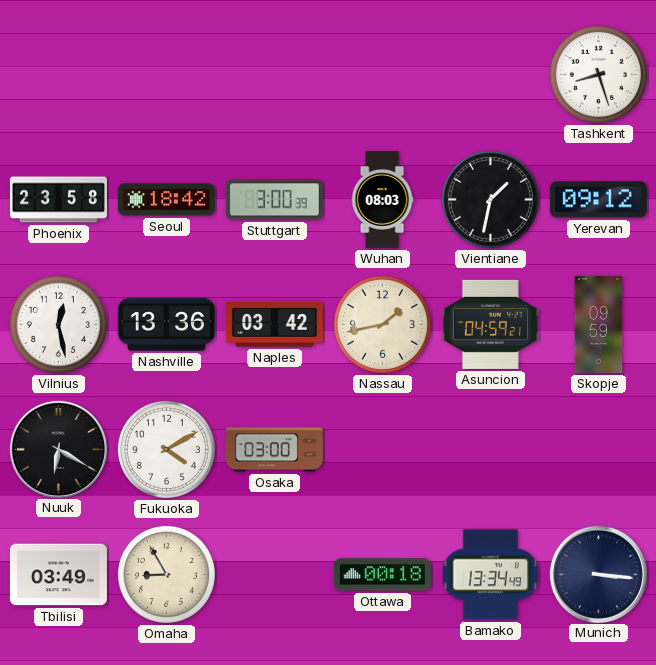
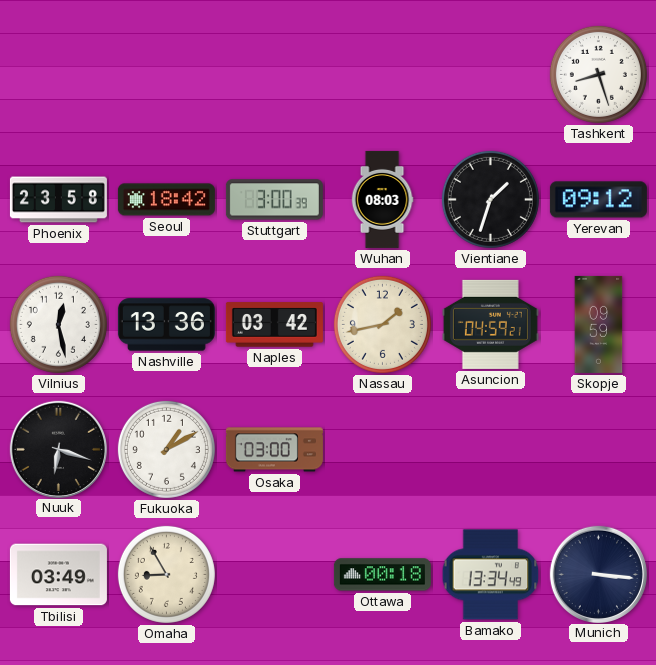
Vientiane: 1:32 -> 1:33 (490, 199)
Nuuk: 6:20 -> 6:18 (58, 449)
Fukuoka: 4:10 -> 1:10 (166, 449)
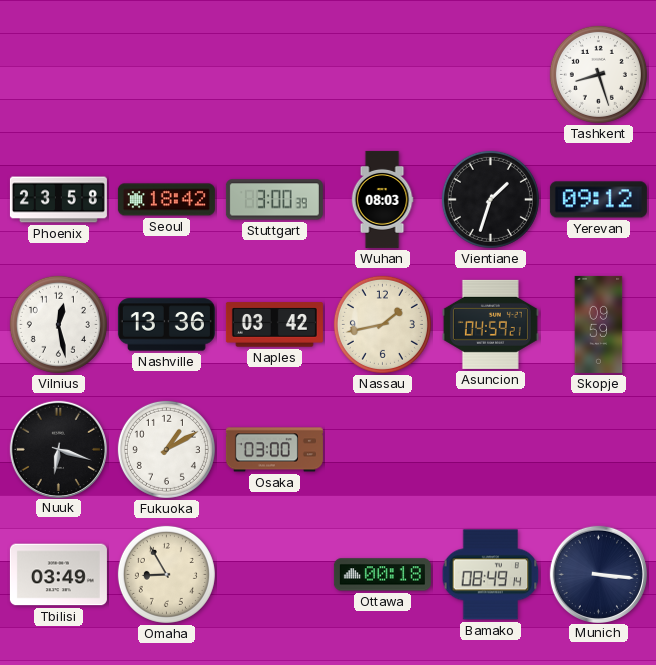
Bamako: 13:34 -> 08:49 (491, 575)
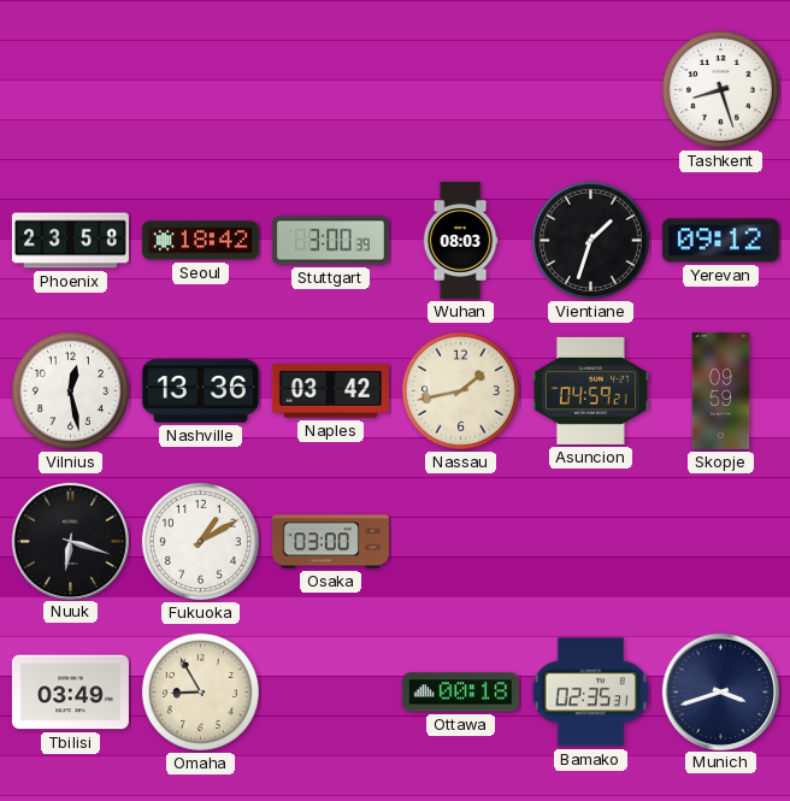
Bamako: 08:49 -> 02:35 (591, 693)
Munich: 3:16 -> 3:42 (720, 691)
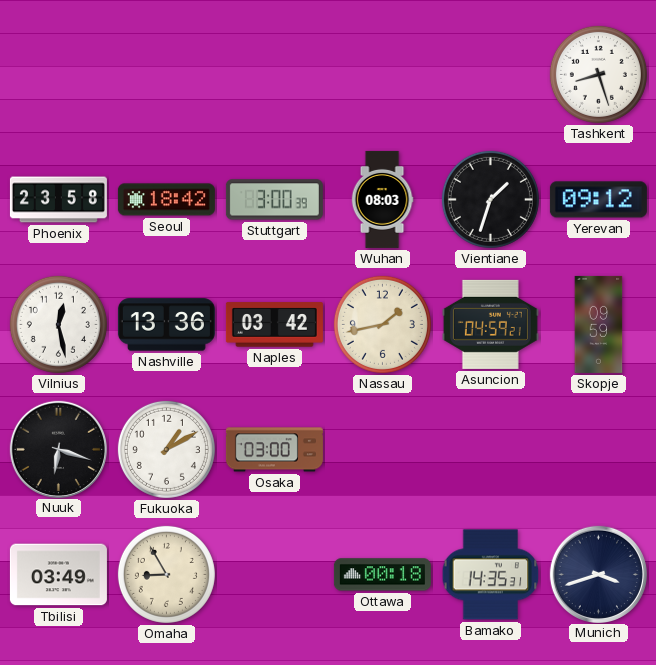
Bamako: 02:35 -> 14:35 (491, 575)
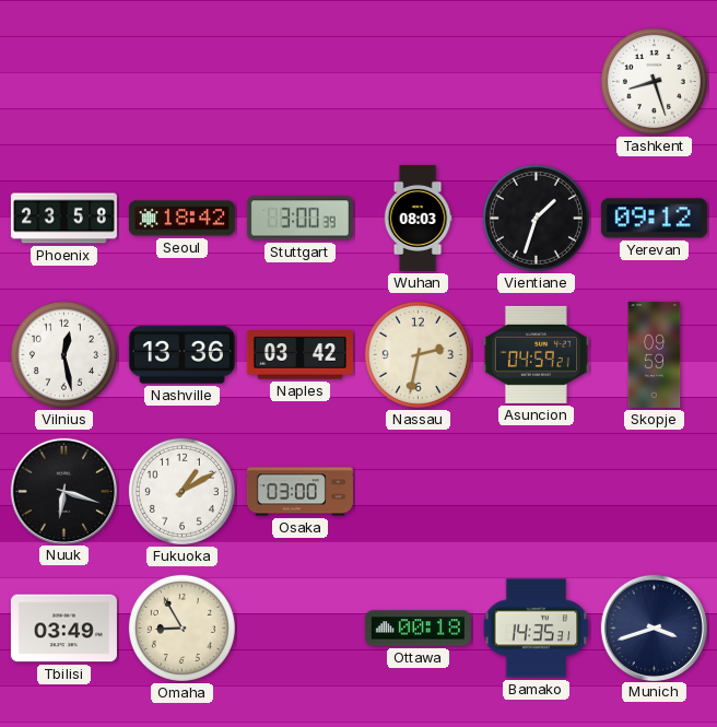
Nassau: 1:43 -> 2:32 (418, 354)
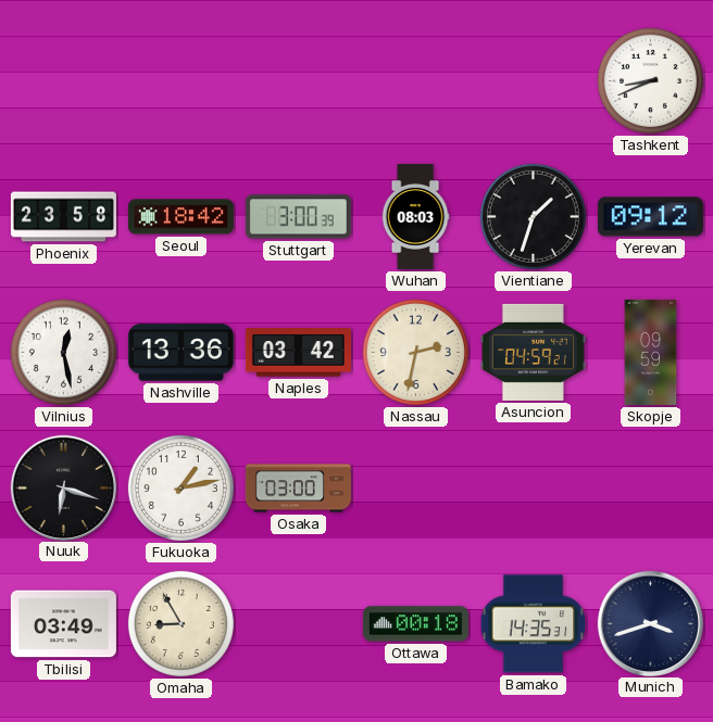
Tashkent: 8:27 -> 8:41 (650, 80)
Fukuoka: 1:10 -> 1:13 (180, 487)
